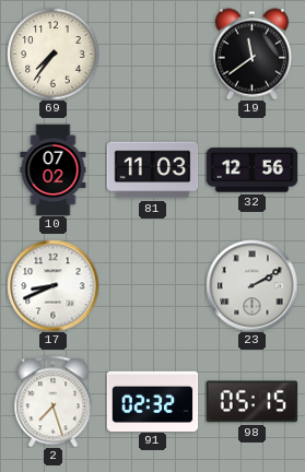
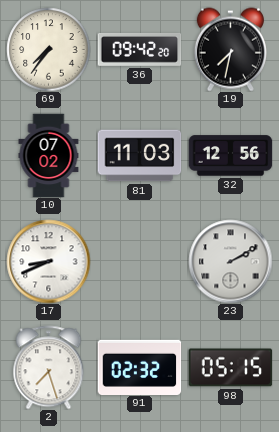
36: none -> 09:42 (139, 49)
19: 11:39 -> 7:32 (230, 49)
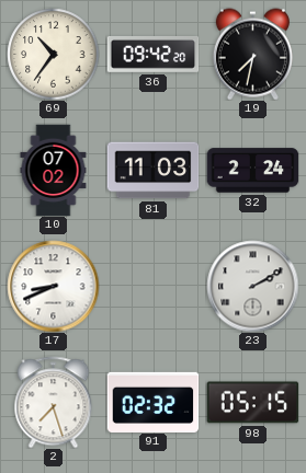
69: 7:36 -> 10:36 (53, 54)
32: 12:56 -> 2:24 (252, 171)
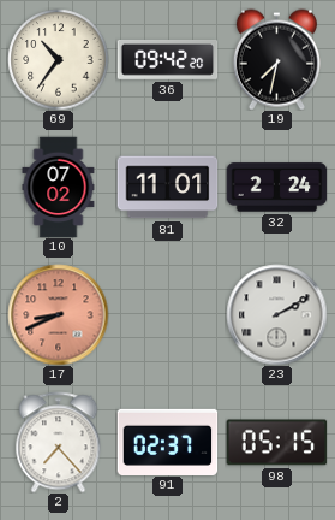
81: 11:03 -> 11:01 (167, 188)
17 dial: white -> salmon (58, 314)
2: 7:27 -> 7:23 (59, 442)
91: 02:32 -> 02:37 (167, 442)
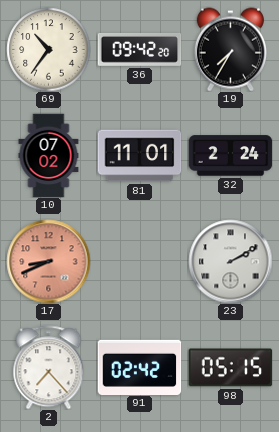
19: 7:32 -> 7:35 (230, 49)
91: 02:37 -> 02:42 (139, 367)
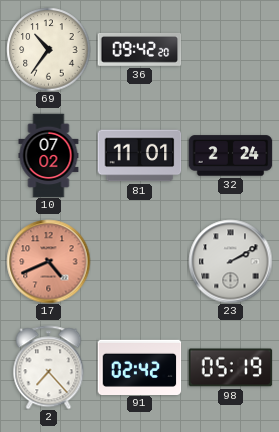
19: 7:35 -> none (230, 49)
17: 8:41 -> 4:41 (48, 261)
98: 05:15 -> 05:19 (230, 368)
